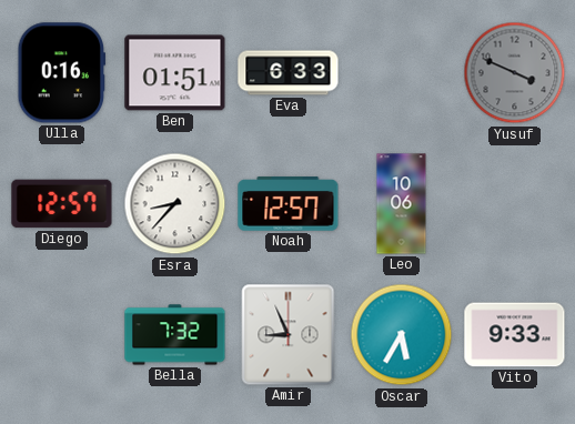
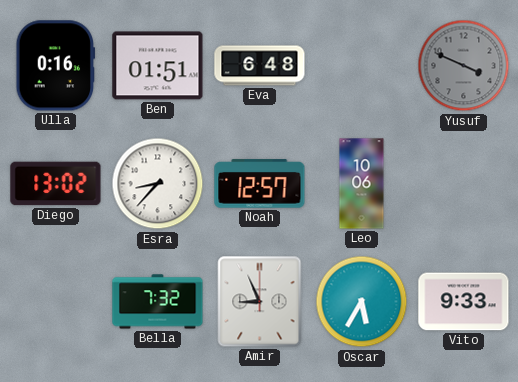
Eva: 6:33 -> 6:48 (260, 66)
Diego: 12:57 -> 13:02 (56, 184)
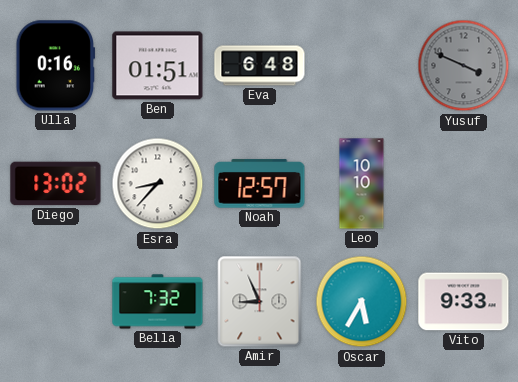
Leo: 10:06 -> 10:10 (362, 184)
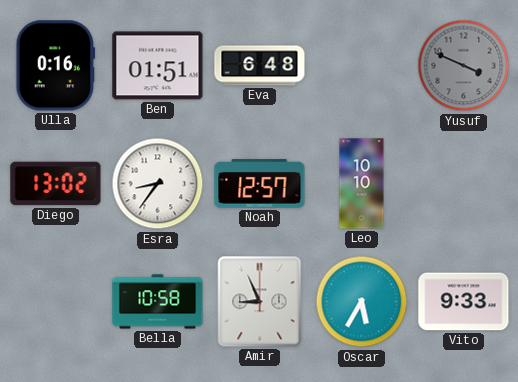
Esra: 8:37 -> 8:36 (158, 184)
Bella: 7:32 -> 10:58 (158, 302)
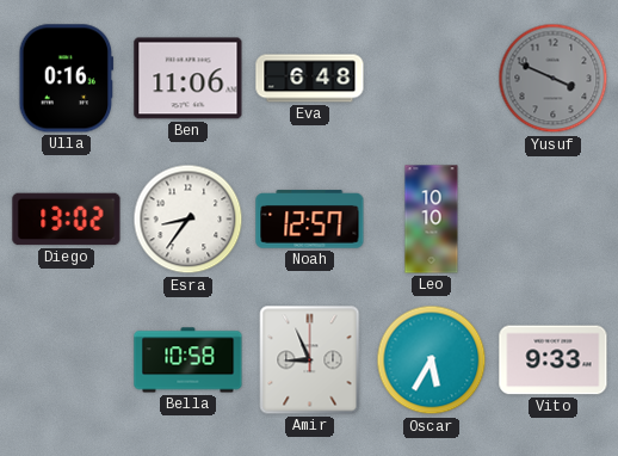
Ben: 01:51 -> 11:06 (189, 79)
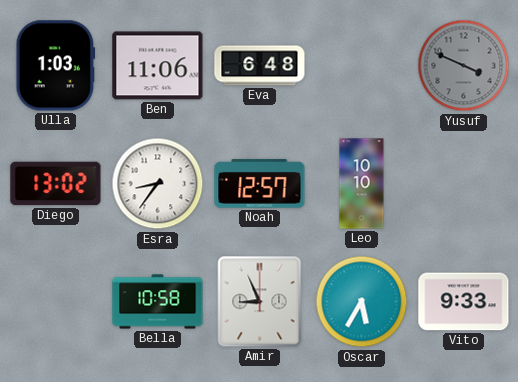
Ulla: 0:16 -> 1:03 (56, 66)
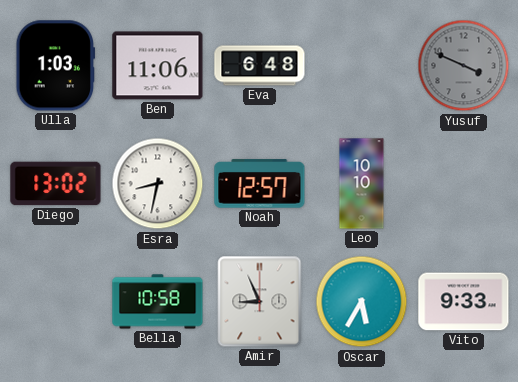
Esra: 8:36 -> 8:32 (158, 184)
